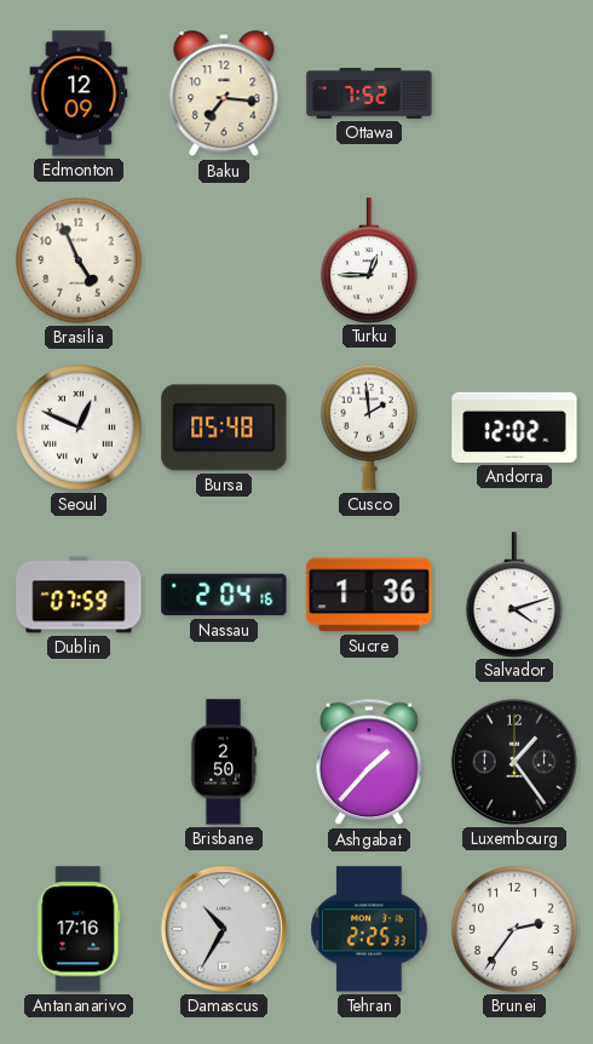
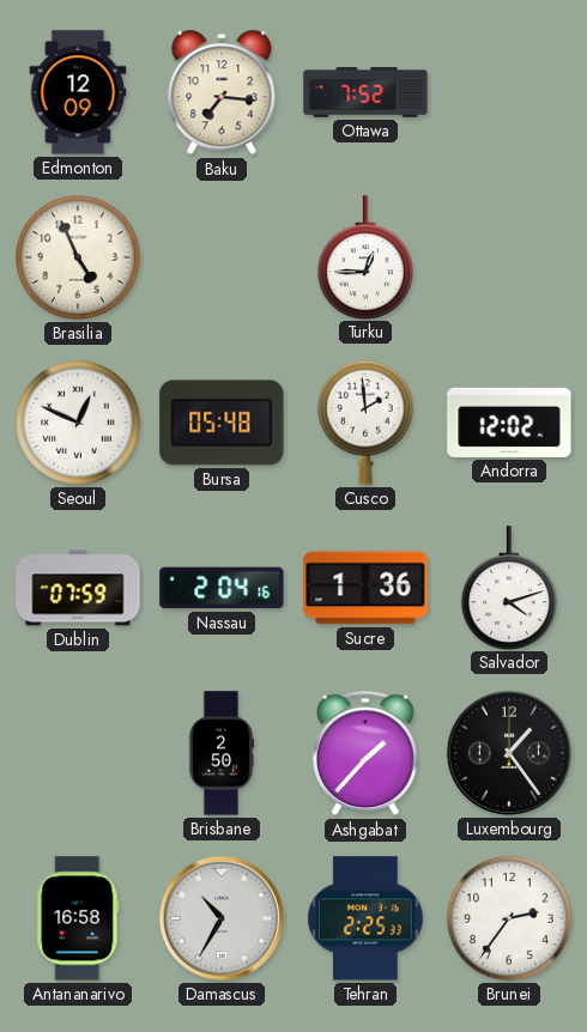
Antananarivo: 17:16 -> 16:58 (78, 918)
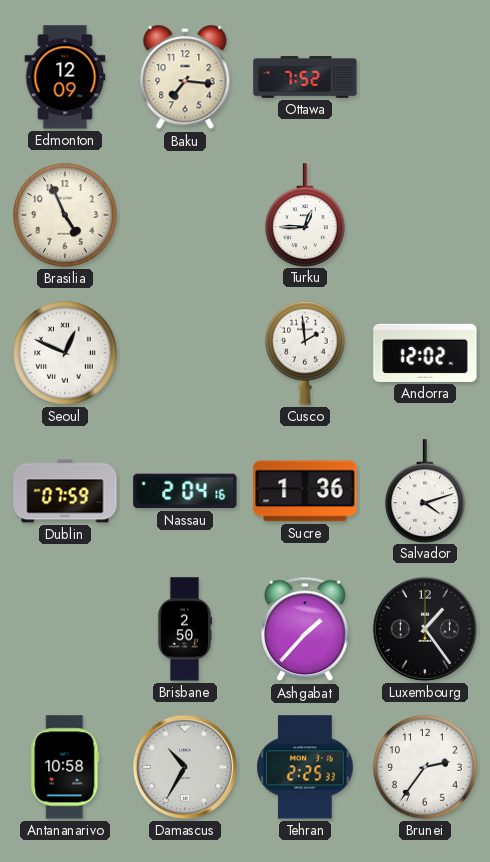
Bursa: 05:48 -> none (222, 423)
Antananarivo: 16:58 -> 10:58 (65, 767)
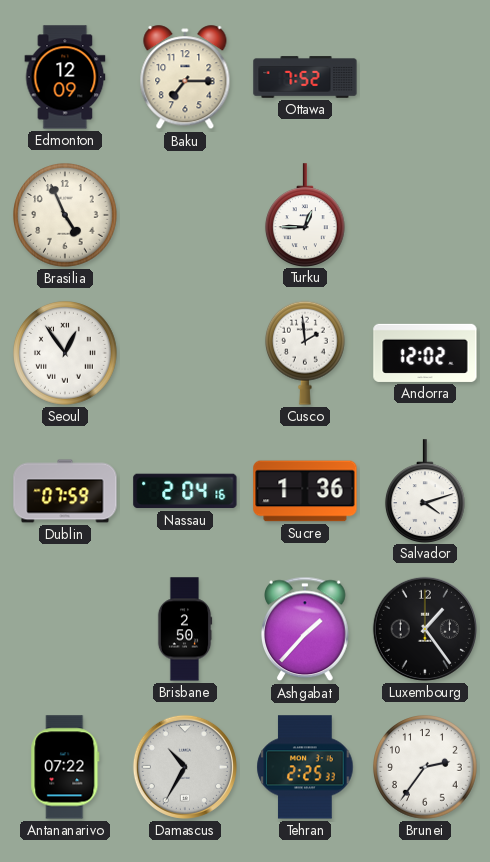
Baku: 7:16 -> 7:15 (185, 78)
Seoul: 12:49 -> 12:54 (66, 354)
Antananarivo: 10:58 -> 07:22 (65, 767)
